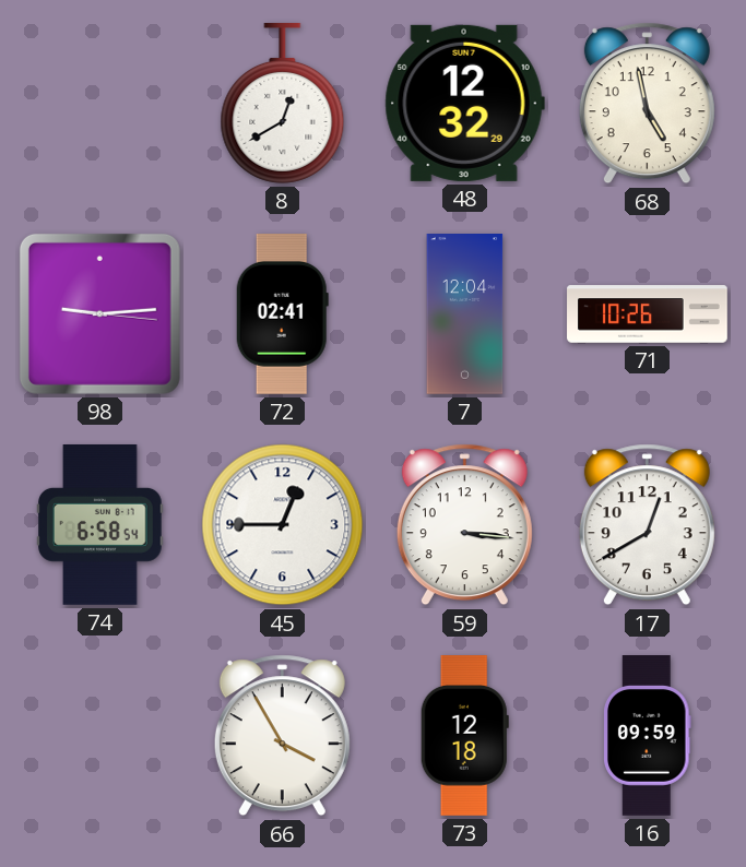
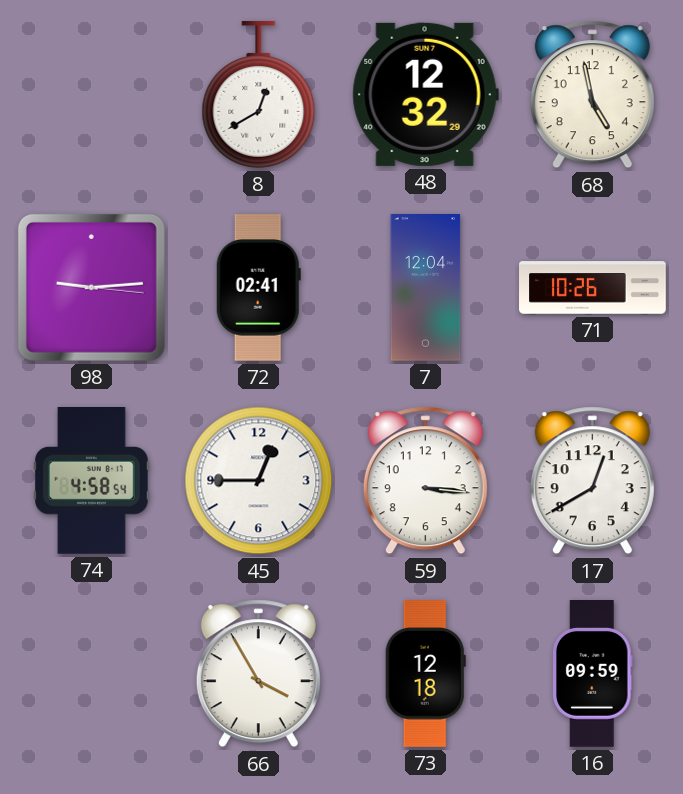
74: 6:58 -> 4:58 (92, 481)
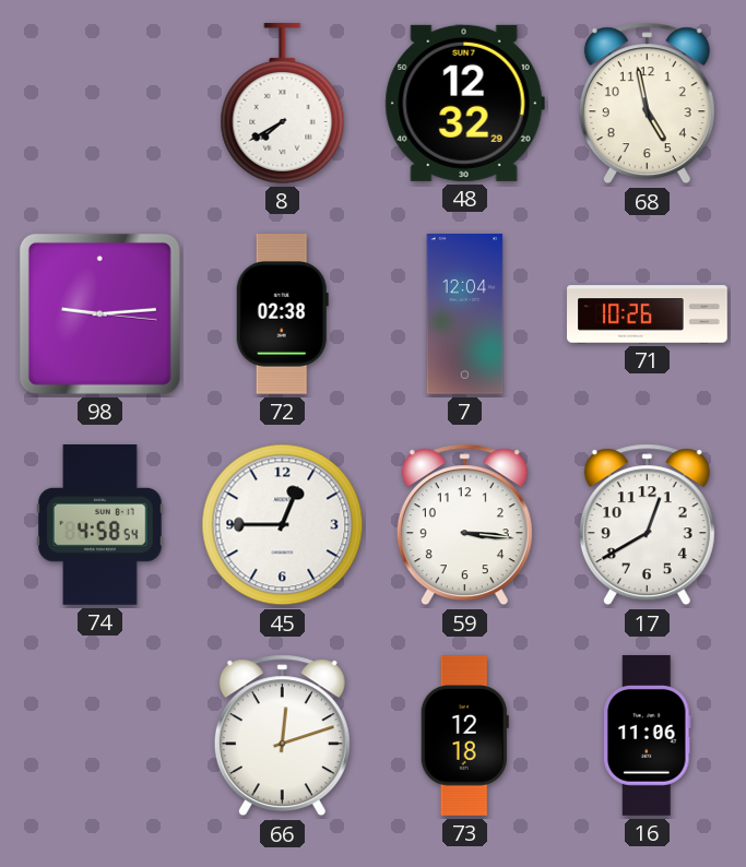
8: 12:40 -> 7:40 (283, 103)
72: 02:41 -> 02:38 (282, 314)
66: 3:55 -> 12:12 (282, 736)
16: 09:59 -> 11:06 (648, 736)
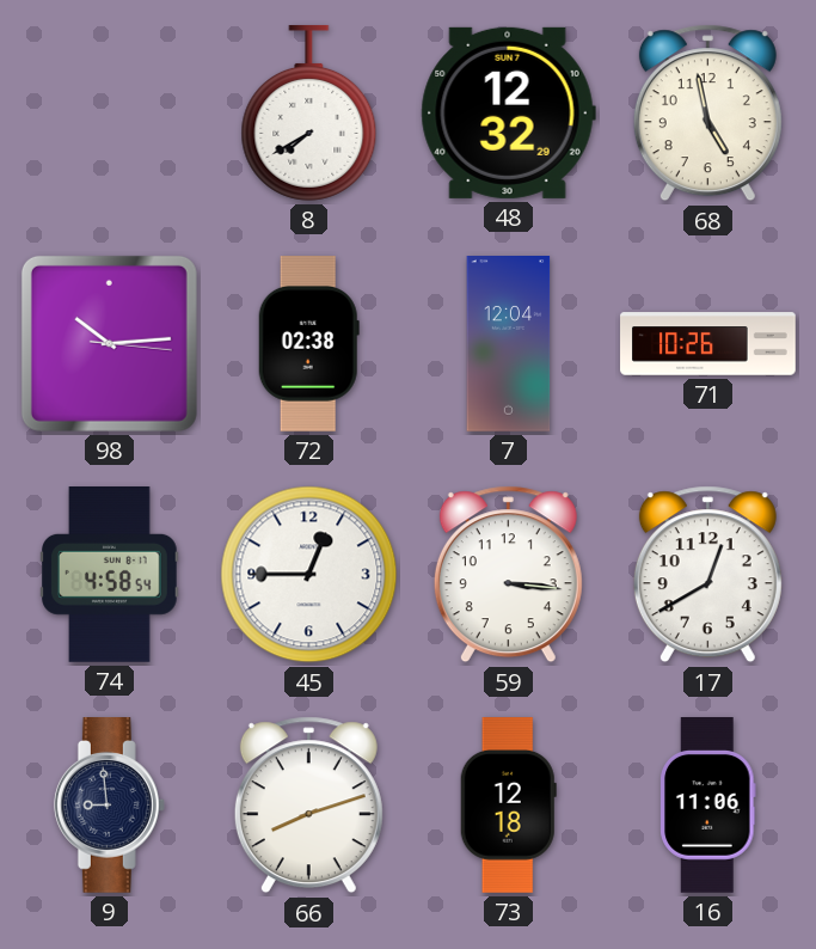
98: 9:14 -> 10:14 (109, 343)
9: none -> 8:59 (109, 806)
66: 12:12 -> 8:12 (308, 806)
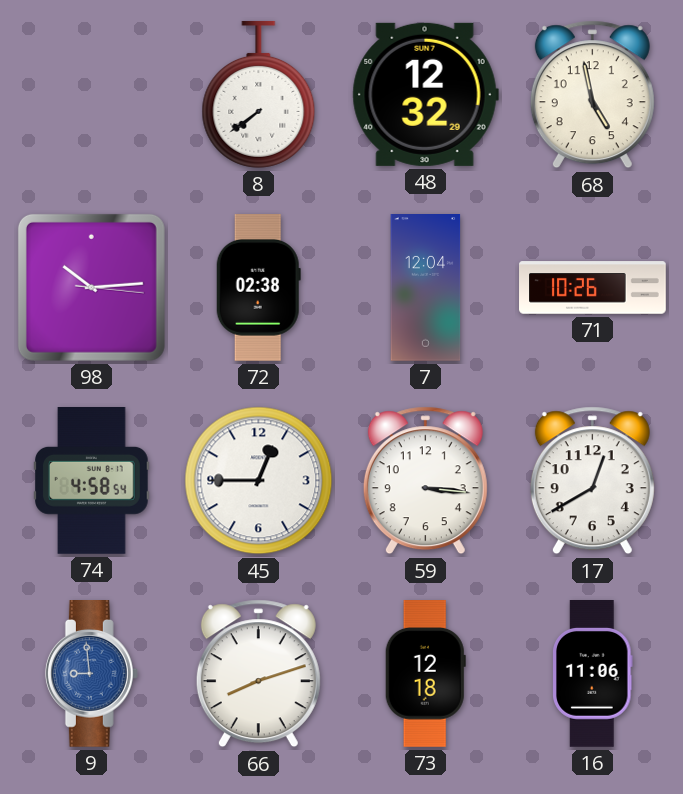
8: 7:40 -> 7:39 (259, 94)
9 dial: navy -> blue (91, 674)
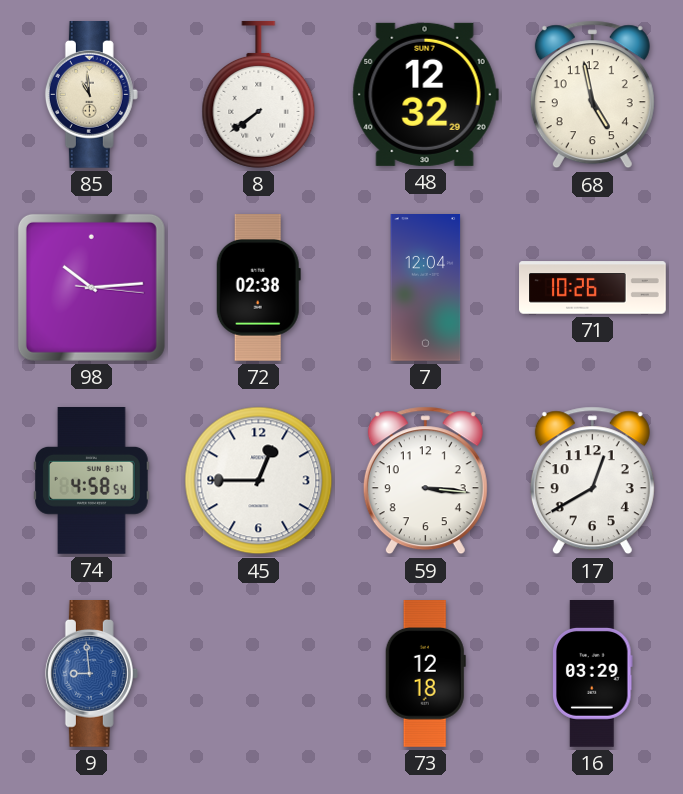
85: none -> 10:59 (91, 95)
66: 8:12 -> none (258, 674)
16: 11:06 -> 03:29 (593, 674)
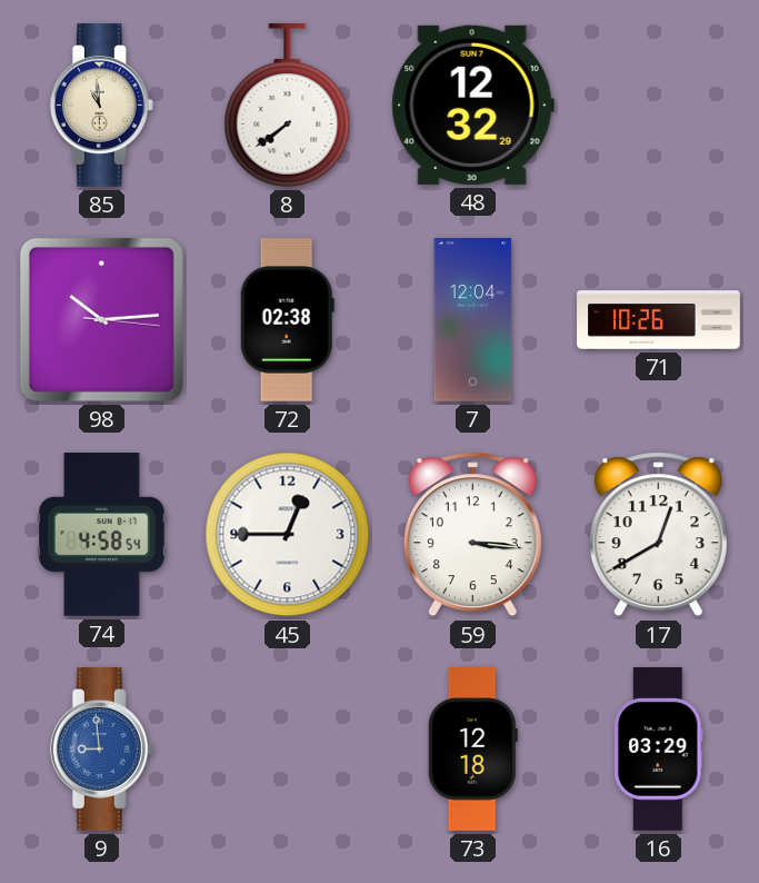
68: 4:58 -> none (592, 95)
